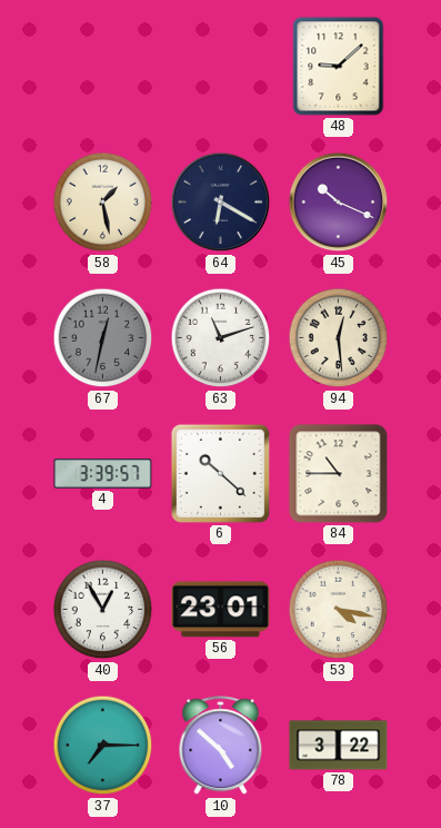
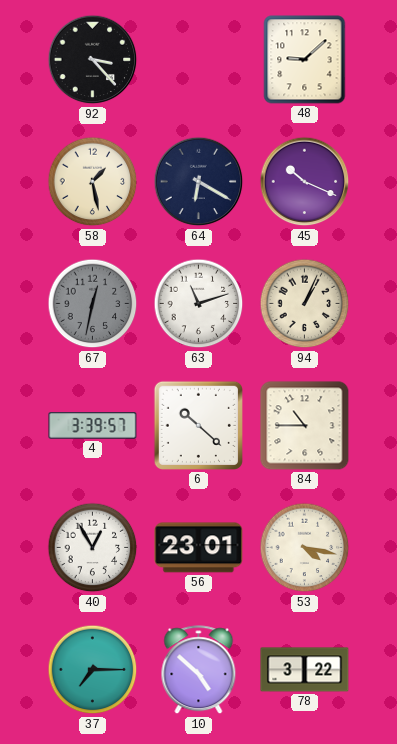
92: none -> 3:23 (93, 60)
94: 12:29 -> 1:04 (305, 304)
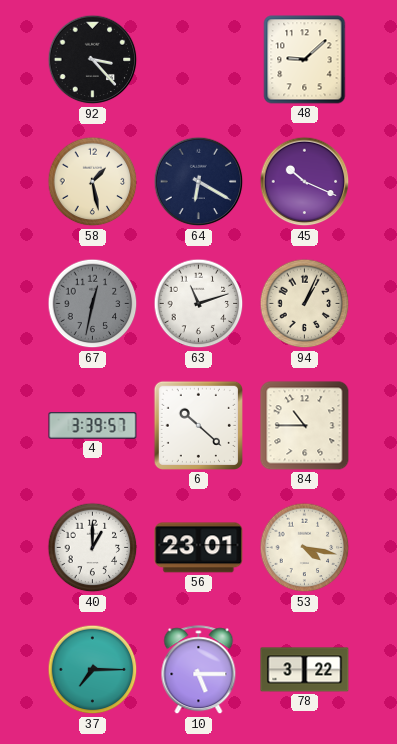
40: 12:55 -> 1:00 (93, 548)
10: 4:52 -> 5:15 (199, 670)
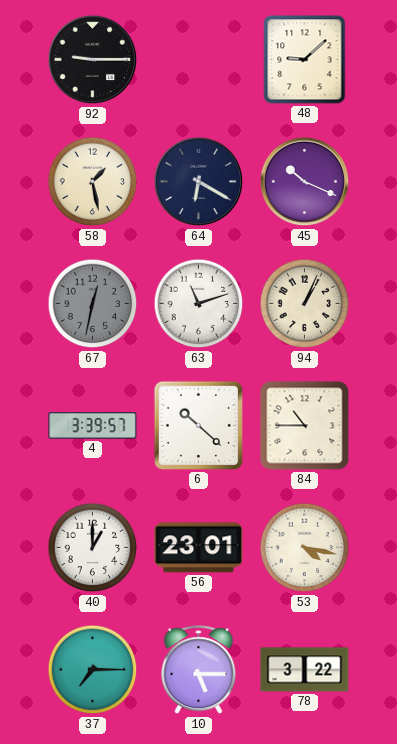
92: 3:23 -> 9:15 (93, 60)
